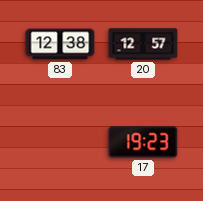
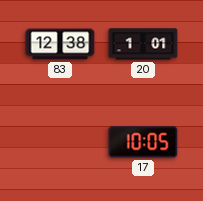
20: 12:57 -> 1:01 (143, 44)
17: 19:23 -> 10:05 (143, 142)
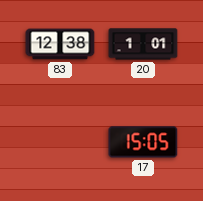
17: 10:05 -> 15:05 (143, 142)
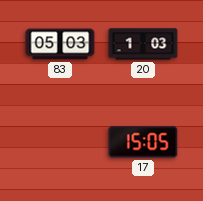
83: 12:38 -> 05:03 (60, 44)
20: 1:01 -> 1:03 (143, 44)
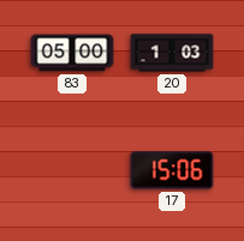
83: 05:03 -> 05:00 (72, 53)
17: 15:05 -> 15:06 (172, 170)
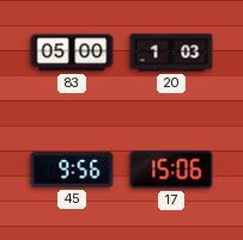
45: none -> 9:56 (72, 170)
